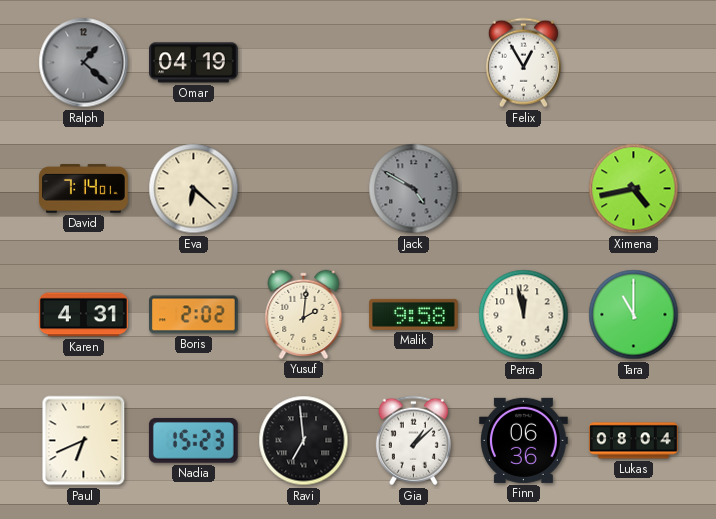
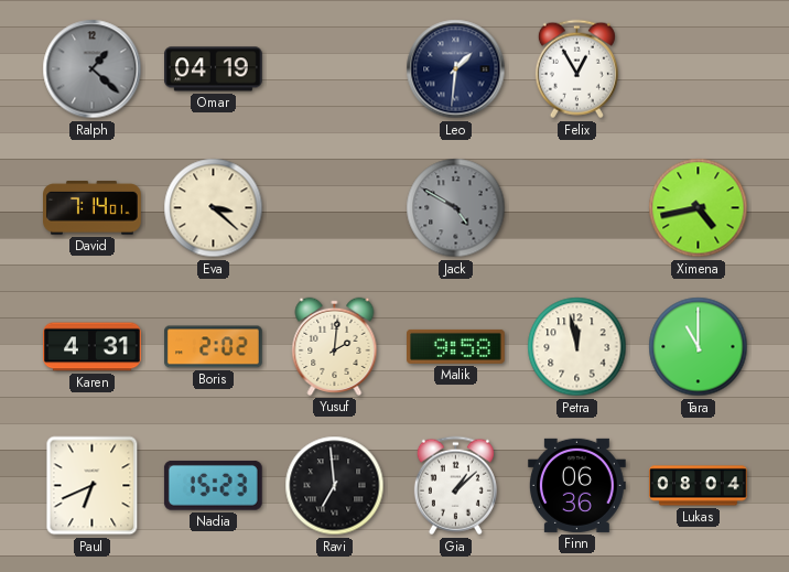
Leo: none -> 1:31 (456, 69)
Eva: 6:22 -> 3:22 (214, 208)
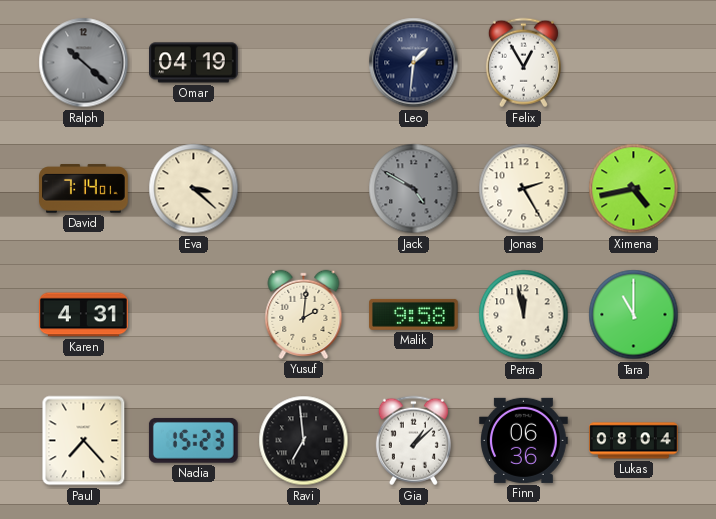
Ralph: 1:22 -> 10:22 (84, 63)
Jonas: none -> 2:25 (524, 189)
Boris: 2:02 -> none (214, 347)
Paul: 6:41 -> 7:23 (84, 441)
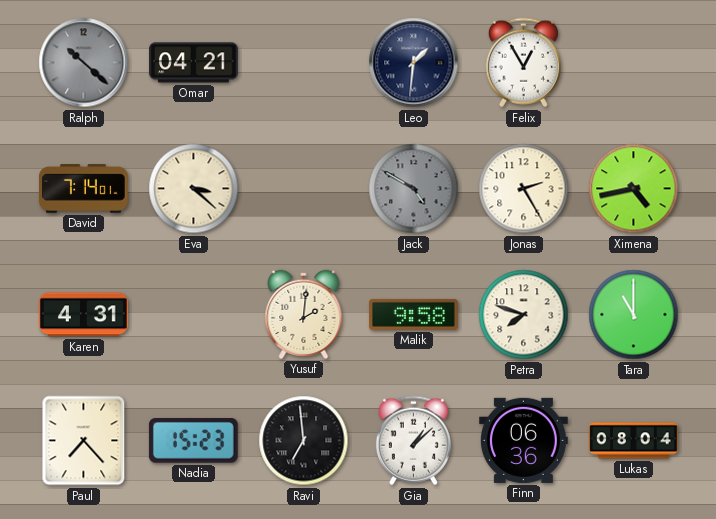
Omar: 04:19 -> 04:21 (194, 63)
Petra: 11:58 -> 7:48 (524, 315)
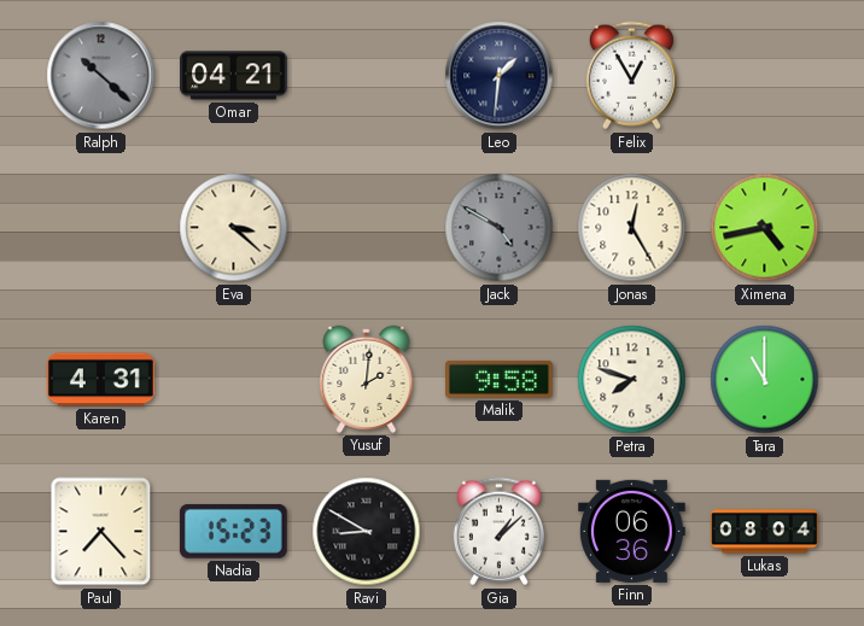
David: 7:14 -> none (84, 189)
Jonas: 2:25 -> 12:25 (632, 228)
Ravi: 6:59 -> 8:50 (367, 532)
